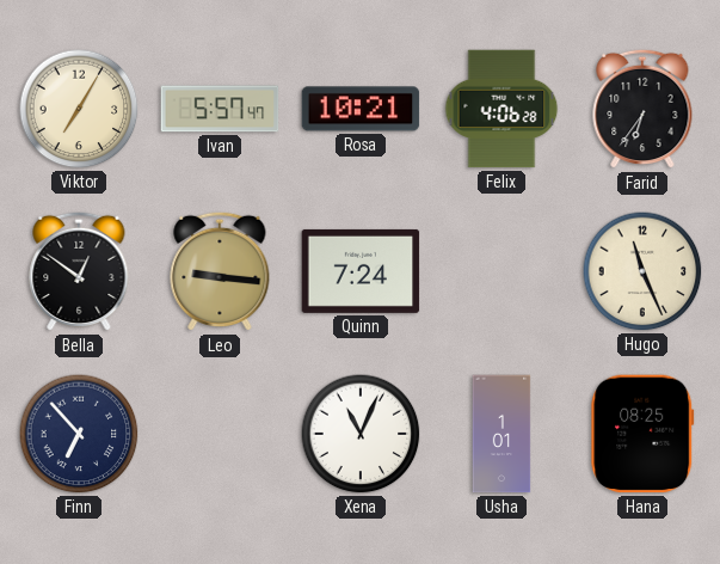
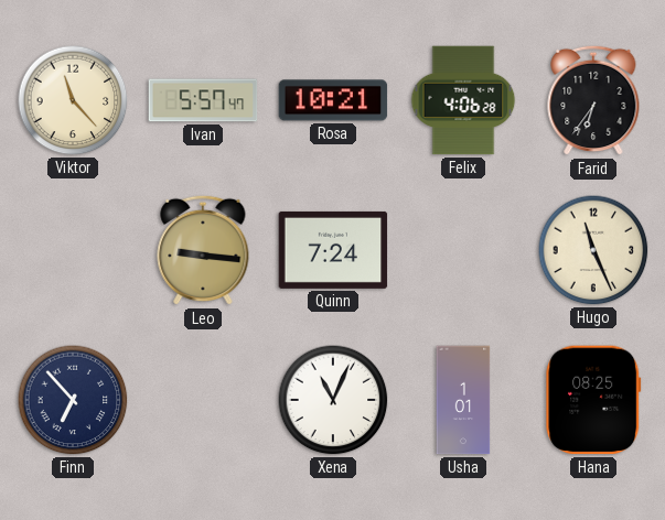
Viktor: 7:05 -> 11:23 (73, 100)
Bella: 12:51 -> none (79, 271)
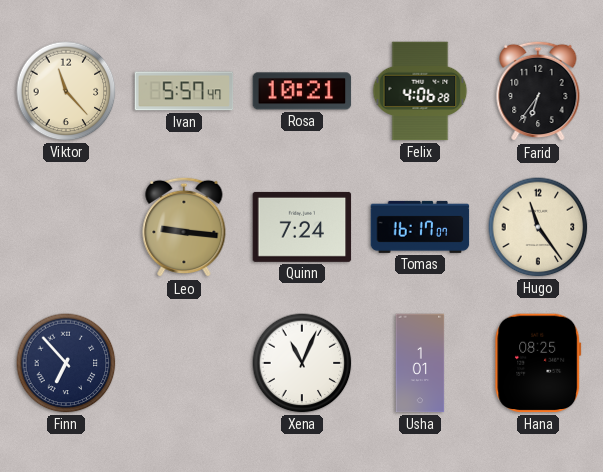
Tomas: none -> 16:17 (420, 227)
Hugo: 11:26 -> 11:24 (538, 227)
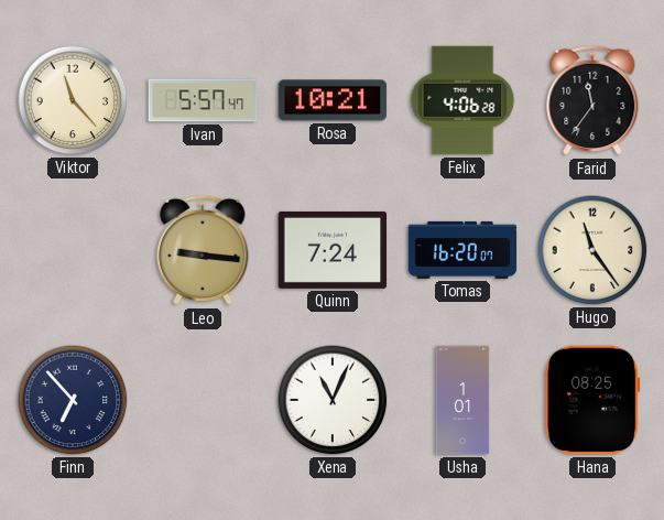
Farid: 6:36 -> 11:36 (592, 100)
Tomas: 16:17 -> 16:20 (462, 250)
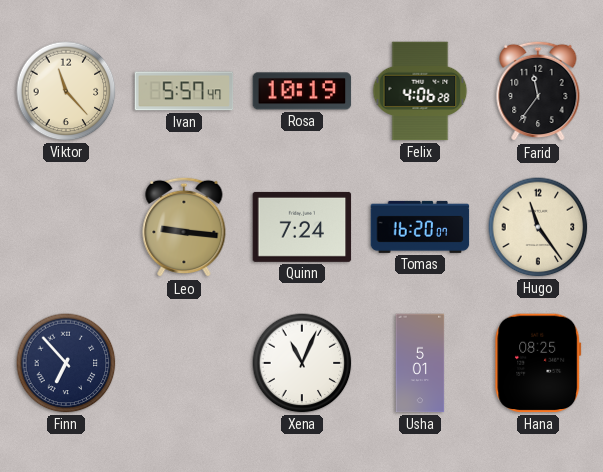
Rosa: 10:21 -> 10:19 (302, 91)
Usha: 1:01 -> 5:01 (420, 363)
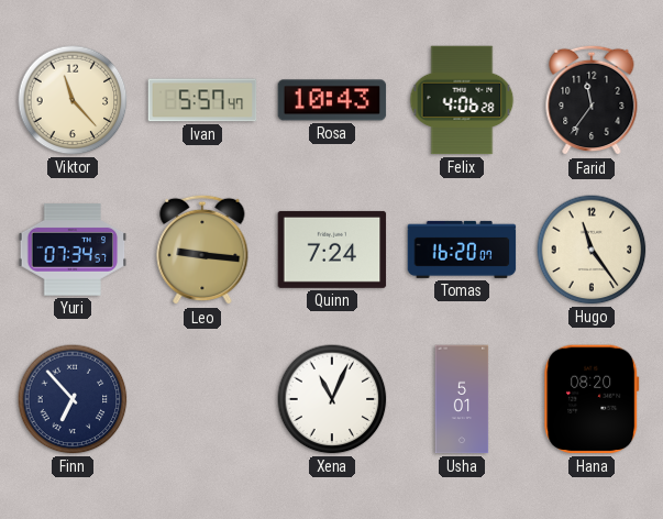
Rosa: 10:19 -> 10:43 (332, 100)
Yuri: none -> 07:34 (73, 250)
Hana: 08:25 -> 08:20 (592, 399)
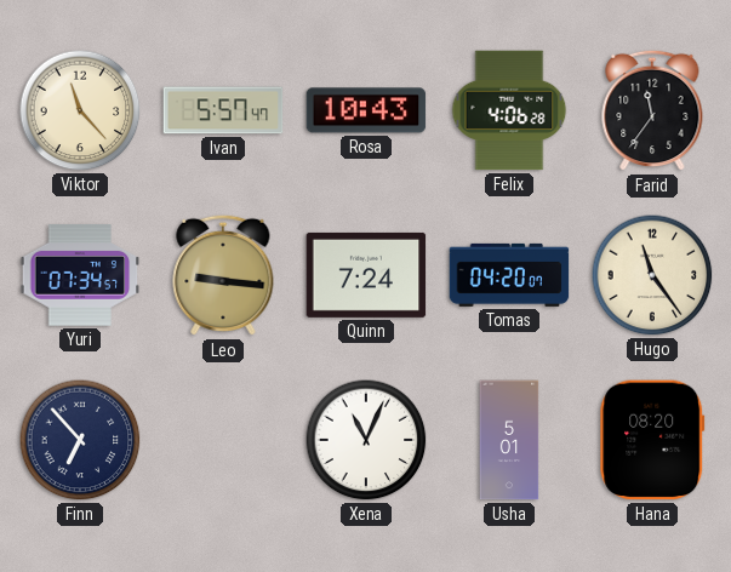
Tomas: 16:20 -> 04:20 (509, 275)
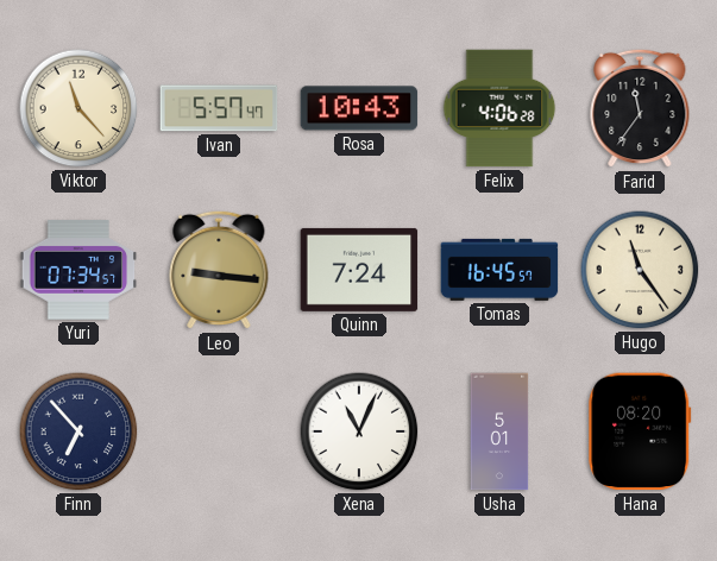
Tomas: 04:20 -> 16:45 (499, 270)
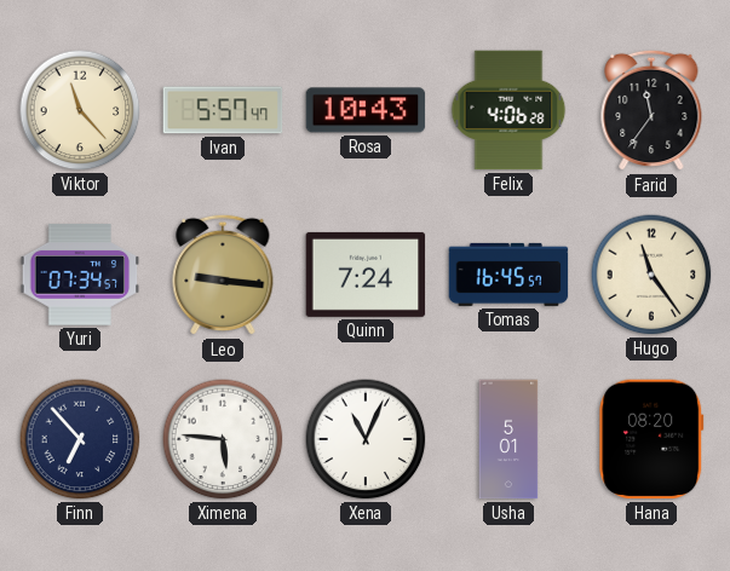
Ximena: none -> 5:46 (223, 439)
